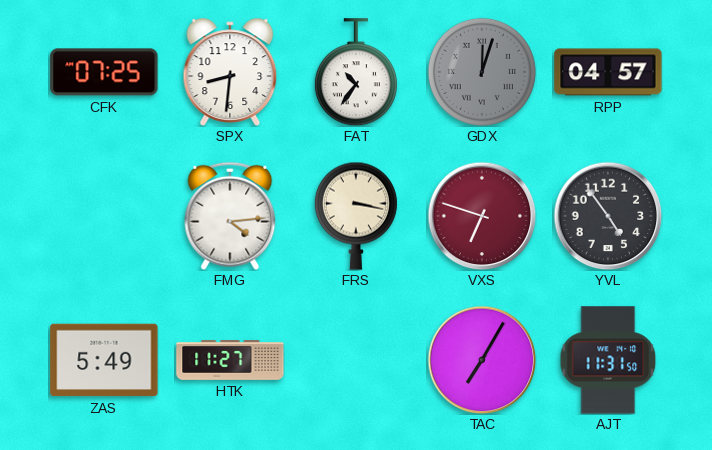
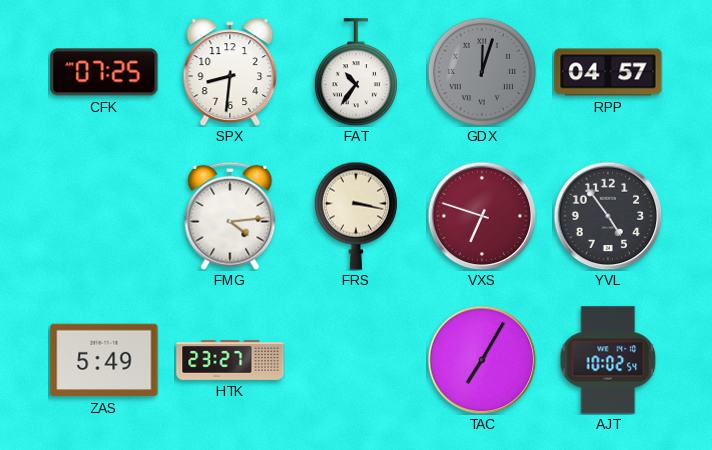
HTK: 11:27 -> 23:27 (230, 361)
AJT: 11:31 -> 10:02 (608, 360)
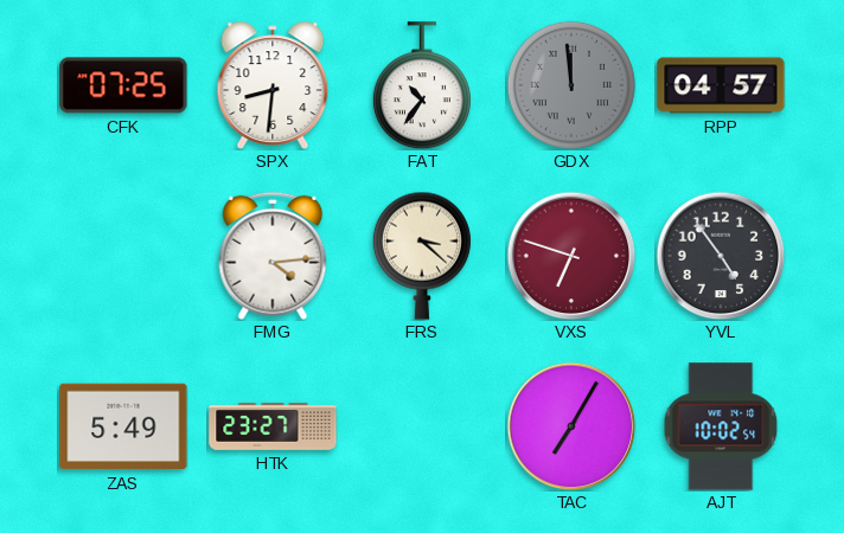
GDX: 12:03 -> 11:59 (571, 85)
FRS: 3:17 -> 3:22 (422, 256)
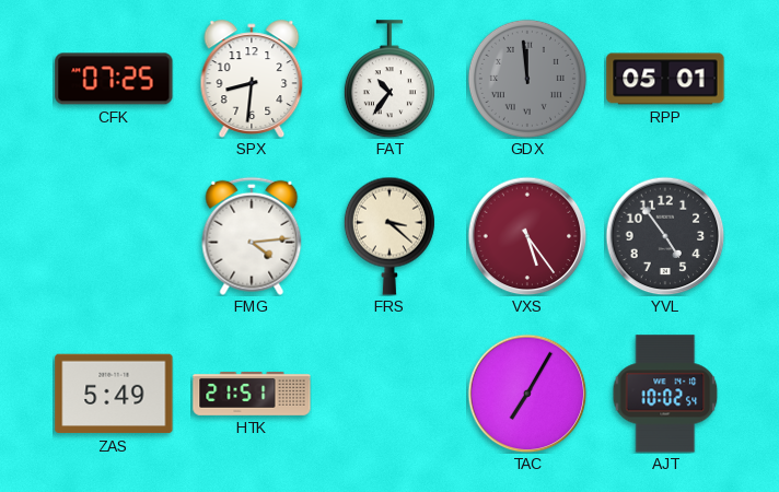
RPP: 04:57 -> 05:01 (665, 79)
VXS: 6:48 -> 5:24 (527, 236)
HTK: 23:27 -> 21:51 (252, 395)
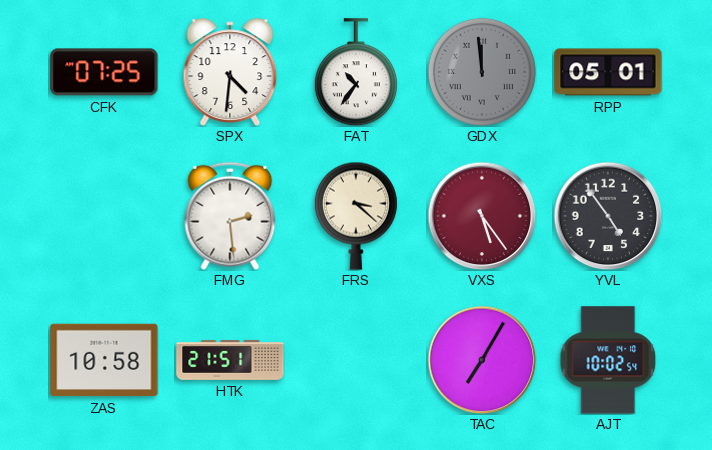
SPX: 8:31 -> 4:31 (230, 72)
FMG: 4:14 -> 2:29 (230, 216)
ZAS: 5:49 -> 10:58 (104, 360)
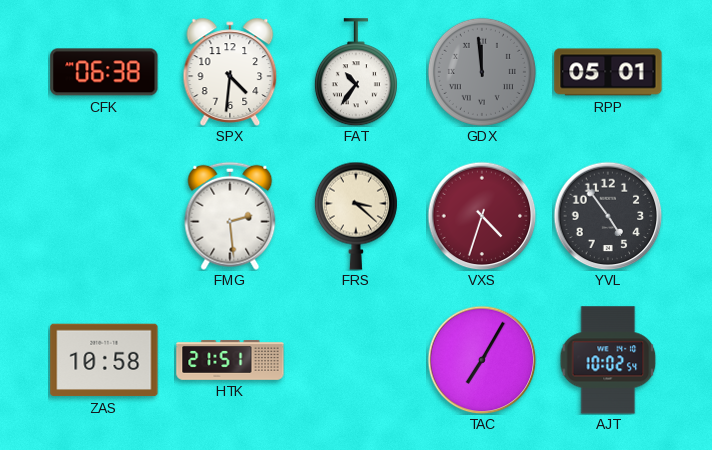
CFK: 07:25 -> 06:38 (104, 72)
VXS: 5:24 -> 4:33 (482, 216)
